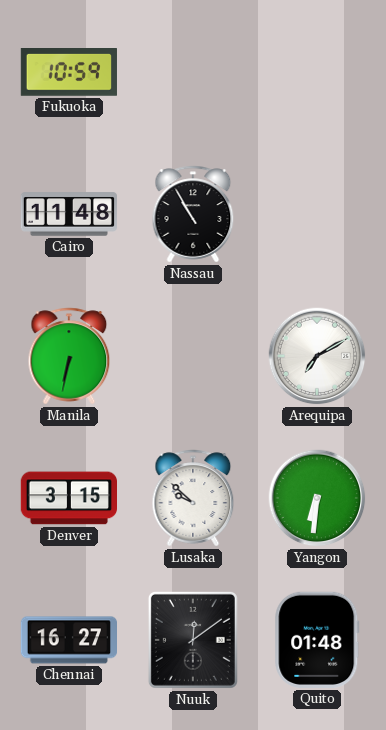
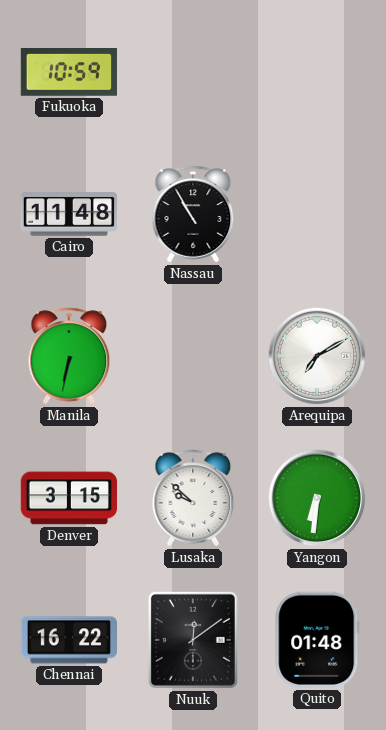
Chennai: 16:27 -> 16:22 (68, 640)
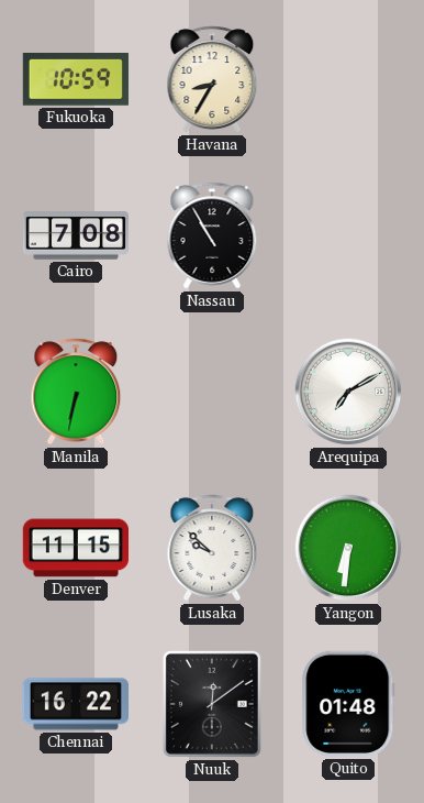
Havana: none -> 8:35 (212, 79)
Cairo: 11:48 -> 7:08 (75, 235)
Denver: 3:15 -> 11:15 (75, 548)
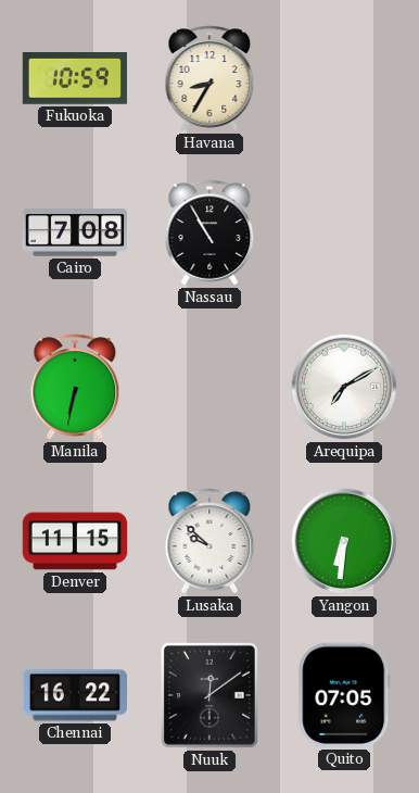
Quito: 01:48 -> 07:05 (344, 695)
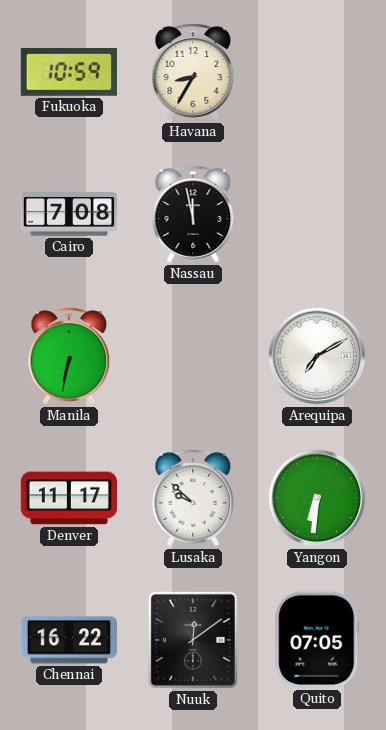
Nassau: 10:55 -> 11:58 (193, 214)
Denver: 11:15 -> 11:17 (68, 498)
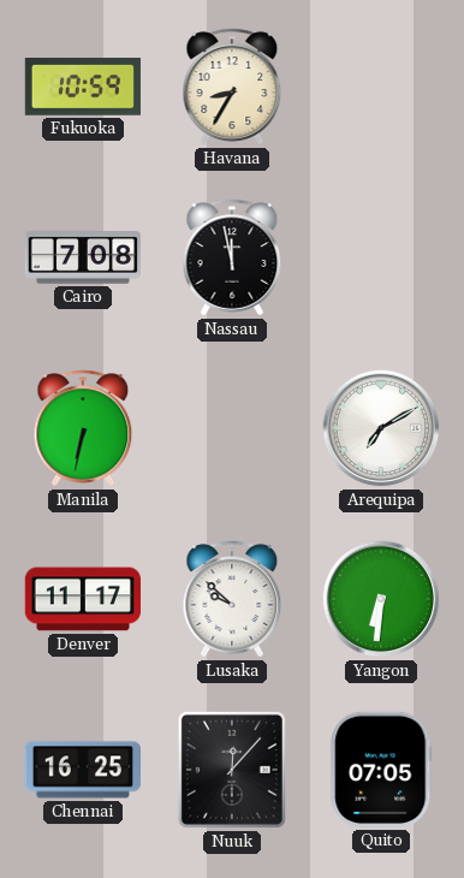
Chennai: 16:22 -> 16:25 (82, 770)
Nuuk: 12:09 -> 12:07 (232, 770)
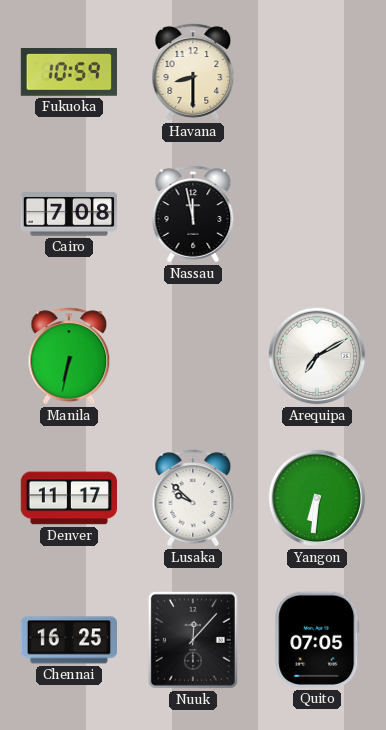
Havana: 8:35 -> 8:30 (193, 72)
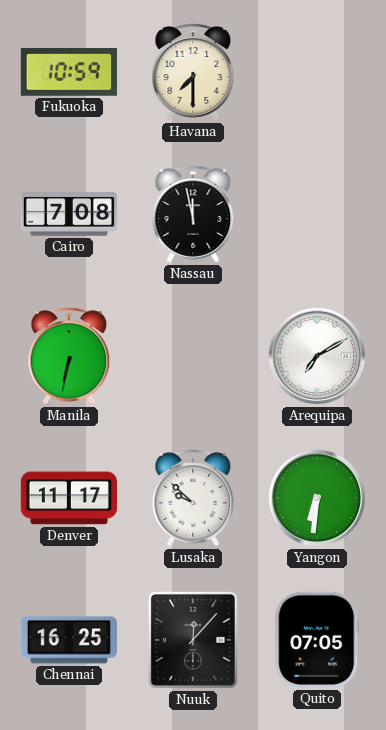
Havana: 8:30 -> 7:30 (193, 72)
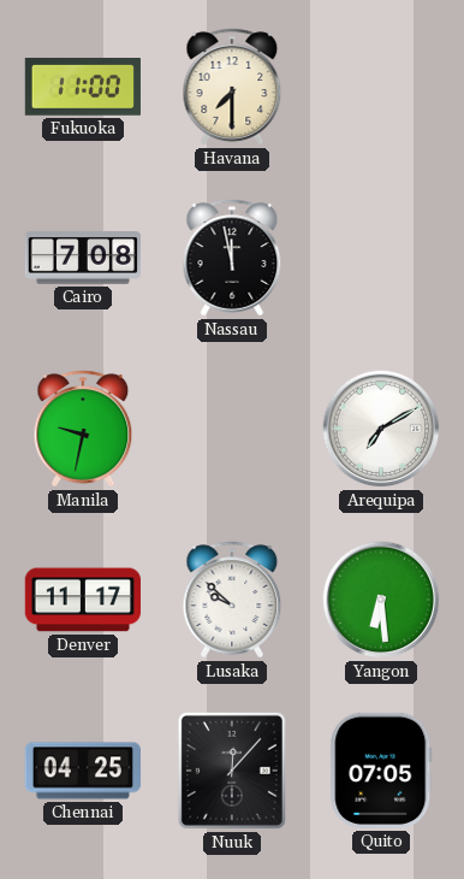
Fukuoka: 10:59 -> 11:00 (83, 87)
Manila: 6:32 -> 9:32 (83, 429)
Yangon: 6:31 -> 6:29 (381, 600)
Chennai: 16:25 -> 04:25 (82, 771)
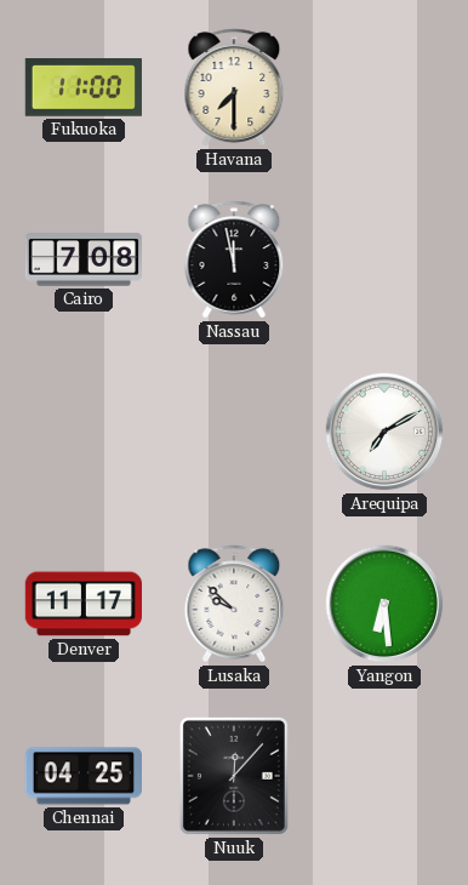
Manila: 9:32 -> none (83, 429)
Quito: 07:05 -> none (381, 771)
